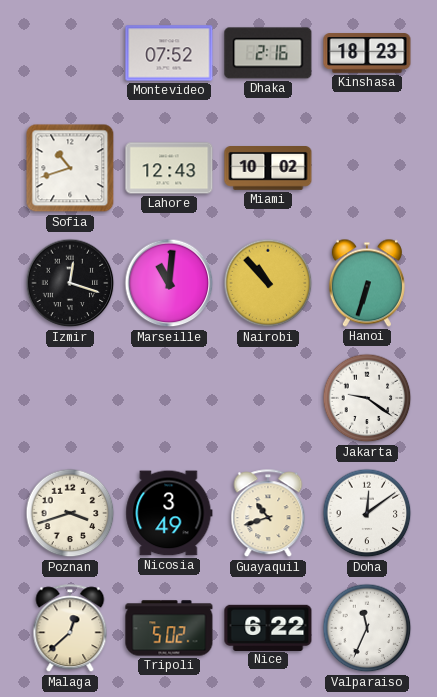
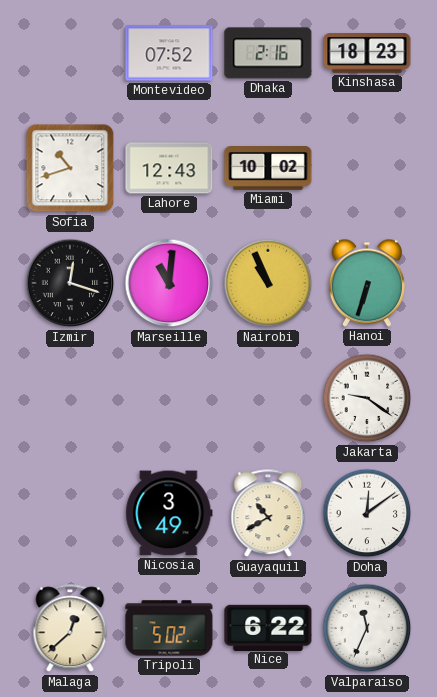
Nairobi: 10:53 -> 10:56 (268, 283)
Poznan: 3:42 -> none (70, 513)
Guayaquil: 10:42 -> 10:40 (268, 514)
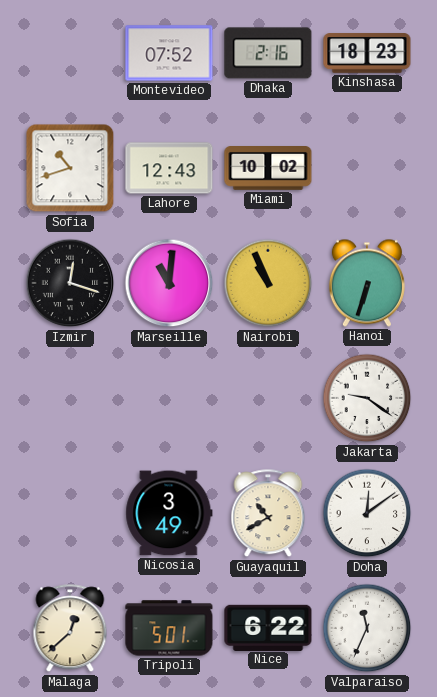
Tripoli: 5:02 -> 5:01 (169, 628)
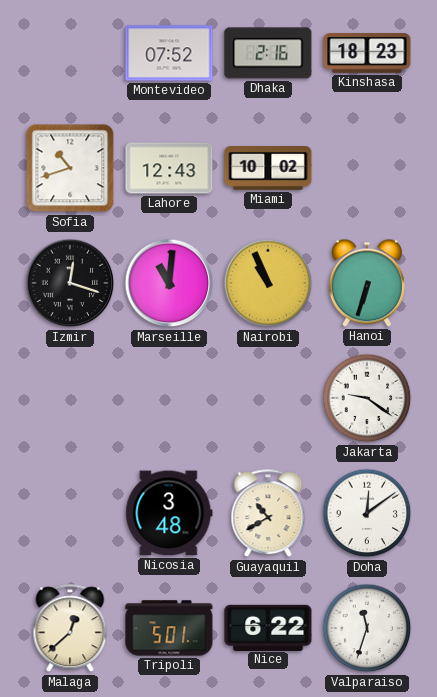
Nicosia: 3:49 -> 3:48 (169, 513)
Valparaiso: 11:34 -> 11:33 (367, 628)
